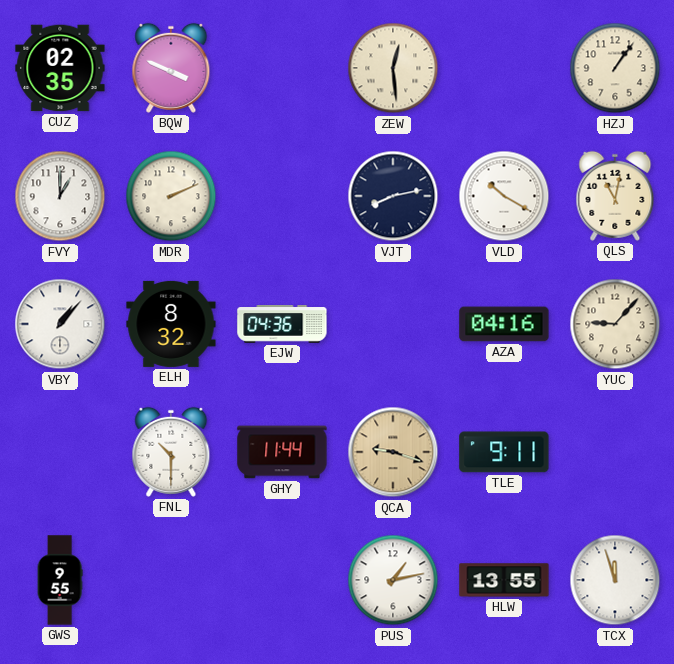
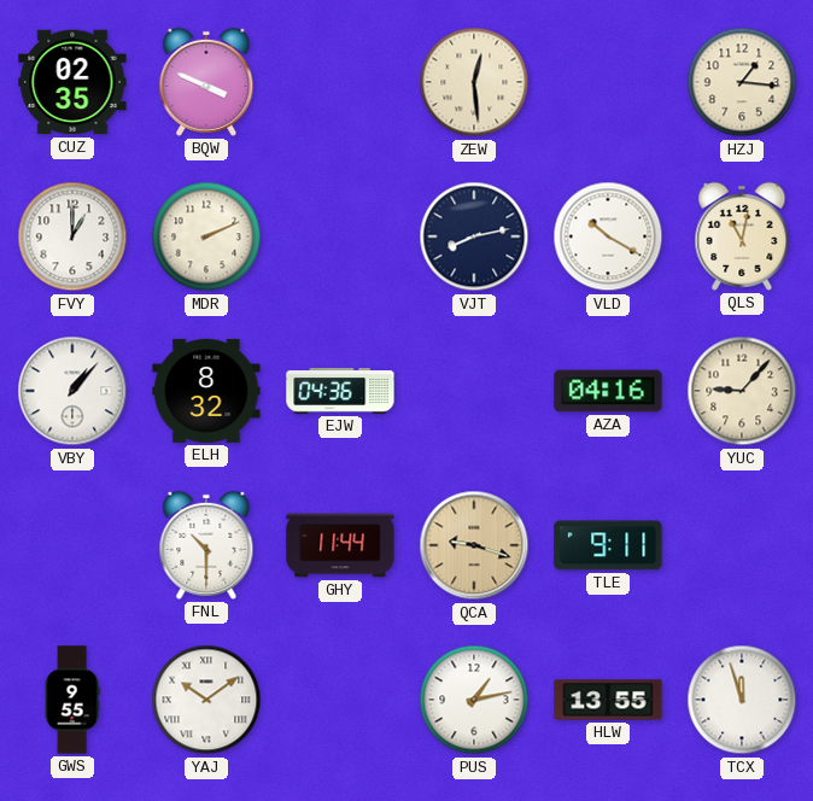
HZJ: 1:06 -> 1:16 (742, 82)
YAJ: none -> 10:09 (206, 700)
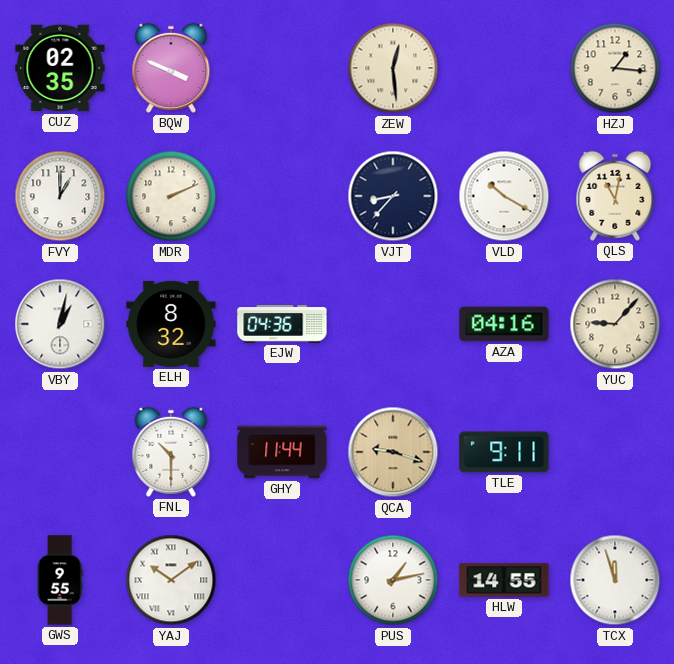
VJT: 8:13 -> 8:37 (393, 196)
VBY: 1:07 -> 1:02 (60, 324)
HLW: 13:55 -> 14:55 (504, 580)
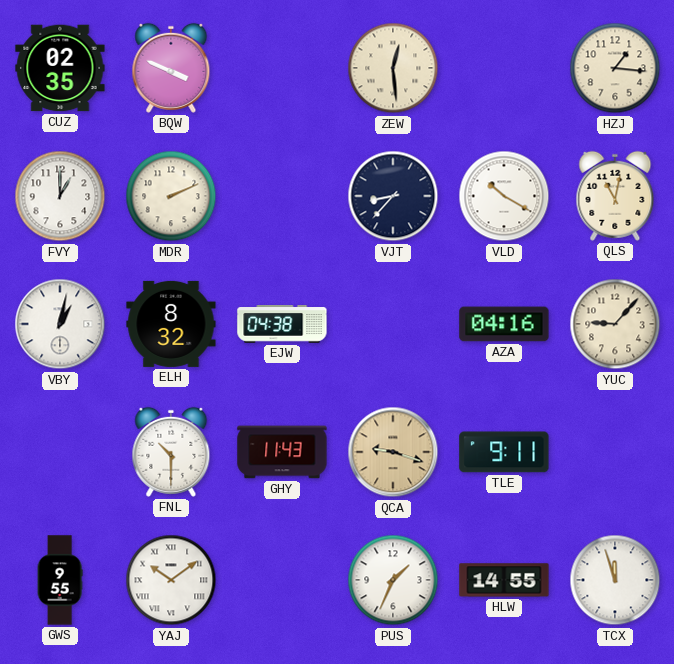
EJW: 04:36 -> 04:38 (282, 325)
GHY: 11:44 -> 11:43 (282, 452)
PUS: 1:13 -> 1:34 (393, 580)
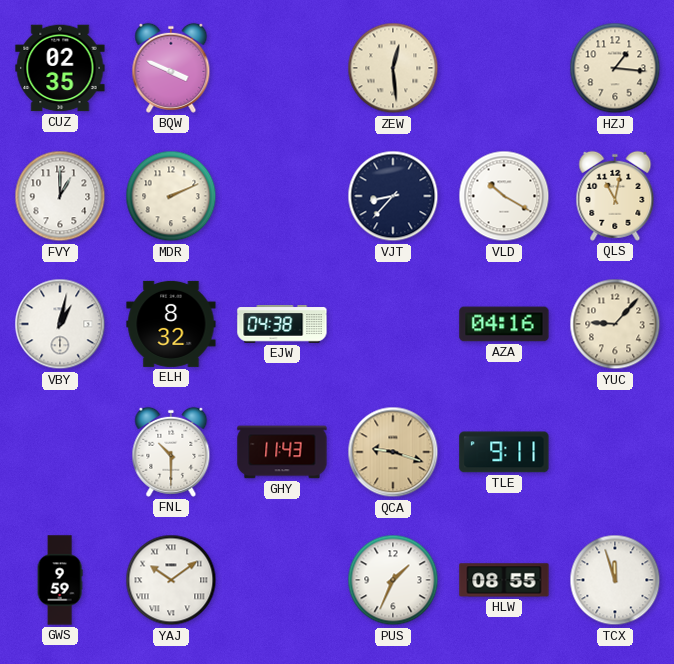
GWS: 9:55 -> 9:59 (60, 580)
HLW: 14:55 -> 08:55 (504, 580)
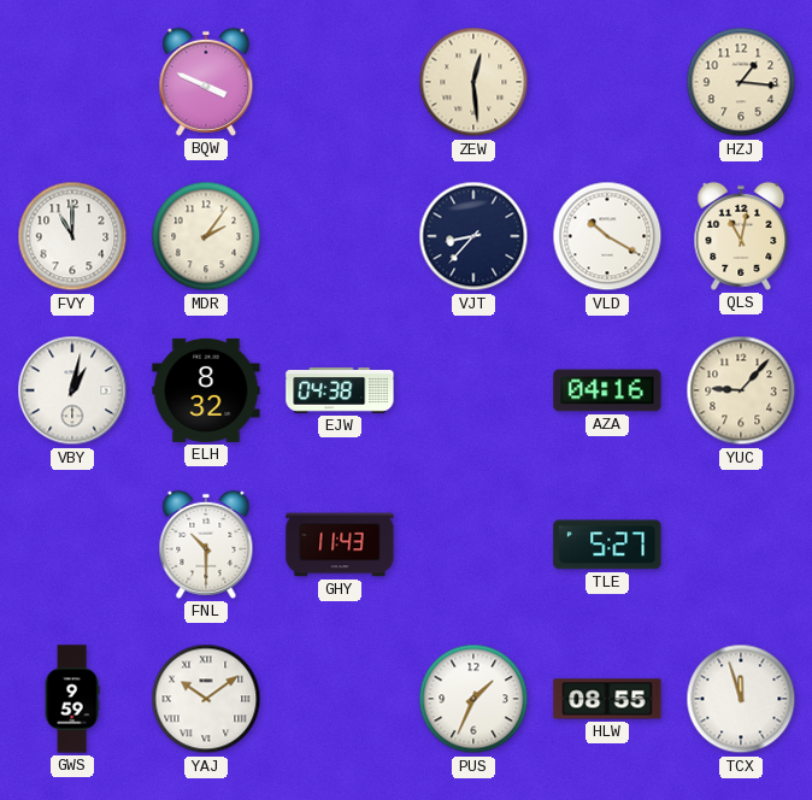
CUZ: 02:35 -> none (60, 68)
FVY: 1:00 -> 11:00 (72, 236)
MDR: 2:11 -> 2:06 (206, 236)
QCA: 9:18 -> none (393, 452)
TLE: 9:11 -> 5:27 (607, 545)
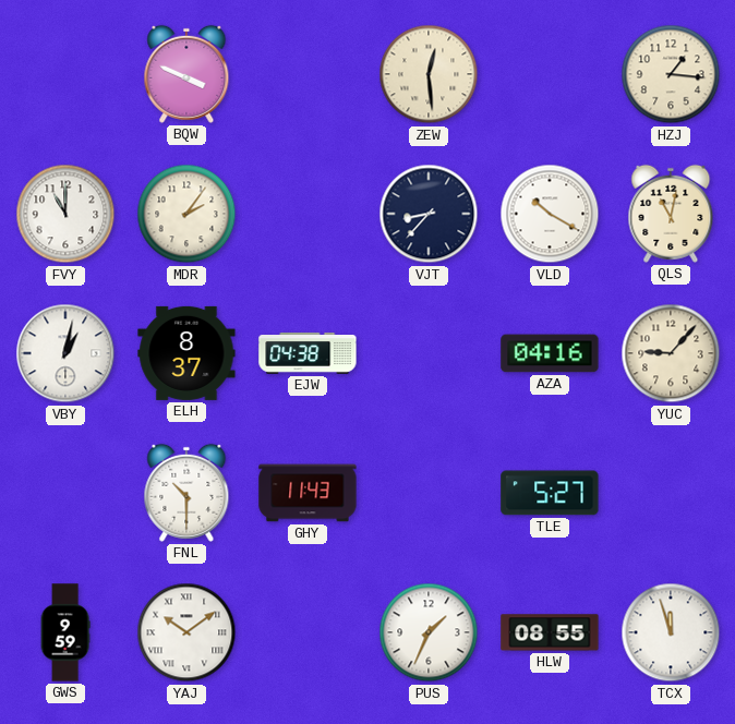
ELH: 8:32 -> 8:37 (186, 353)
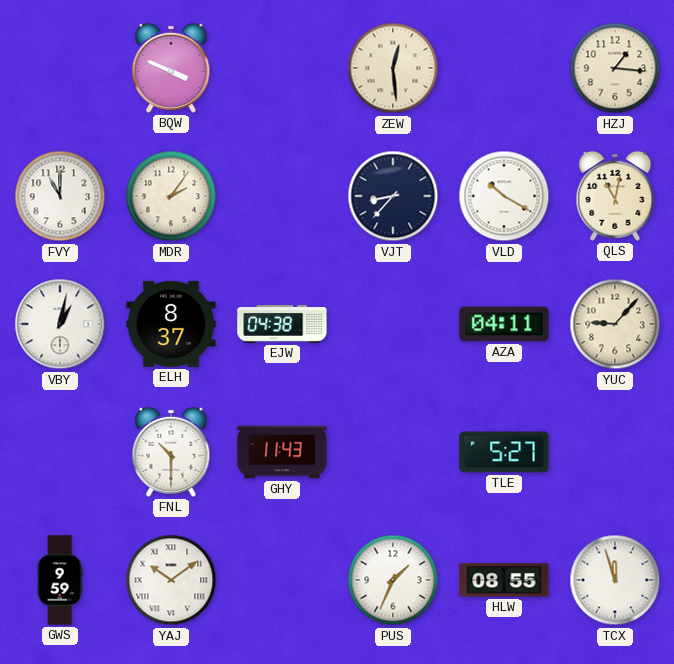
AZA: 04:16 -> 04:11 (504, 324)
